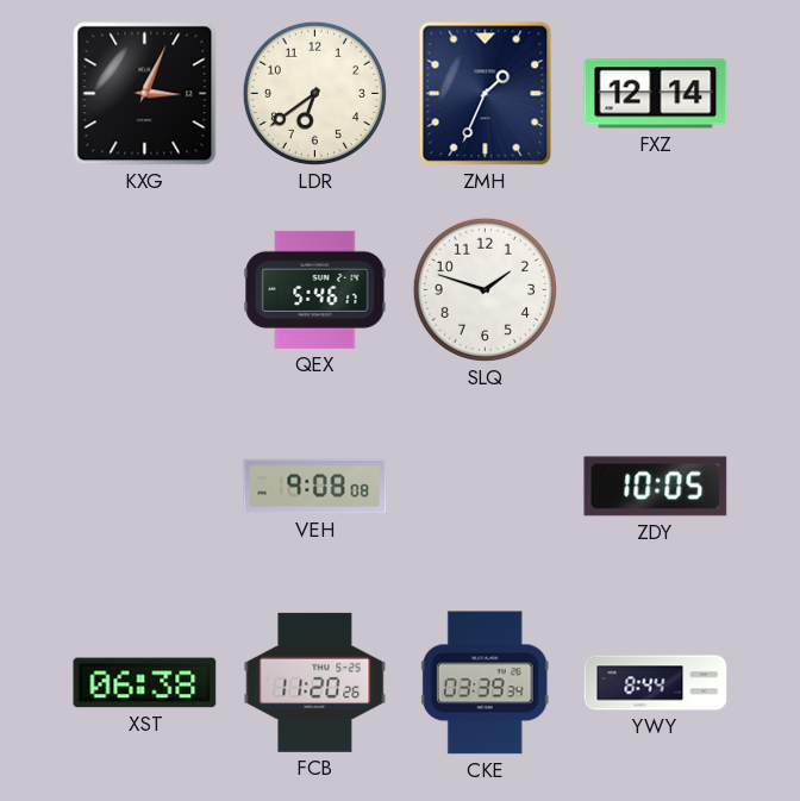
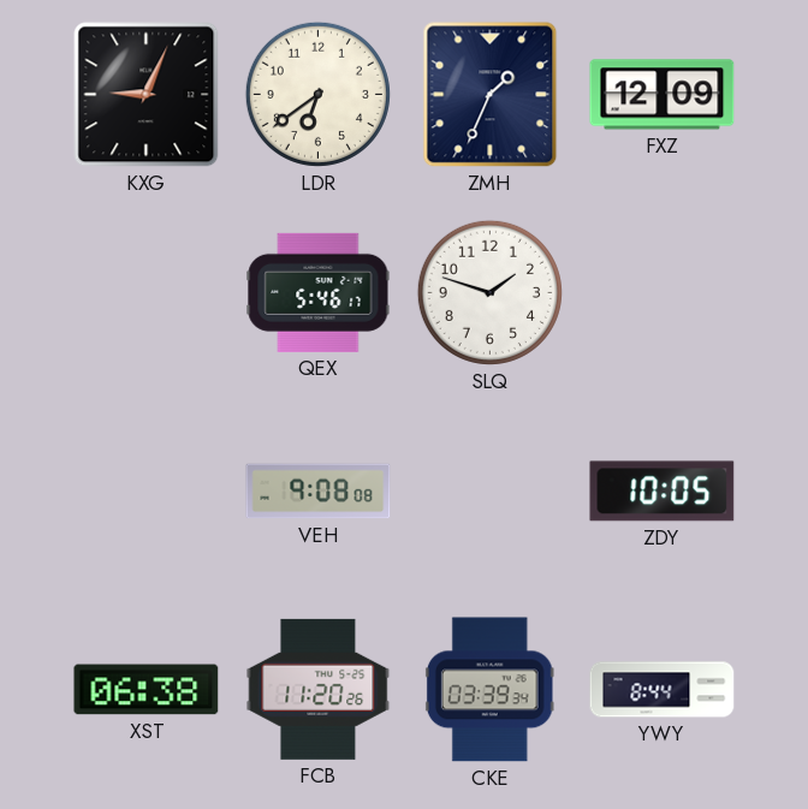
KXG: 3:04 -> 9:04 (147, 95)
FXZ: 12:14 -> 12:09 (663, 95)
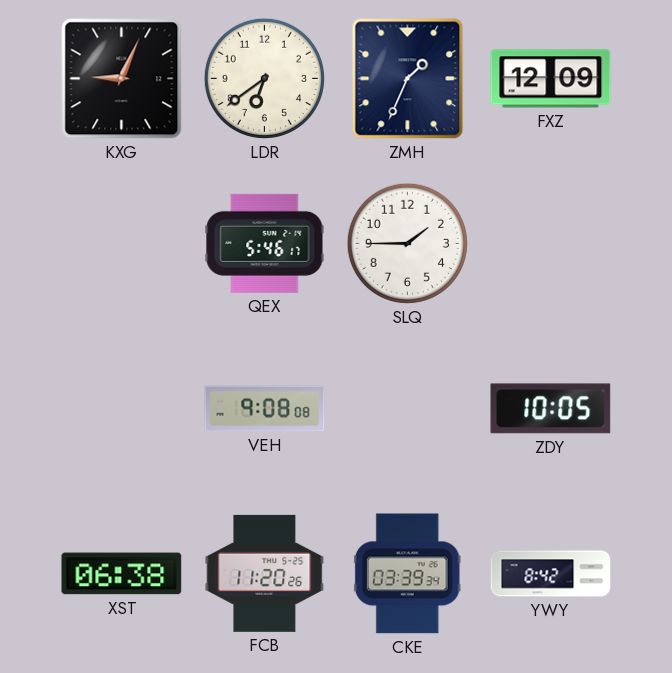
SLQ: 1:48 -> 1:45 (407, 243)
YWY: 8:44 -> 8:42 (551, 574)
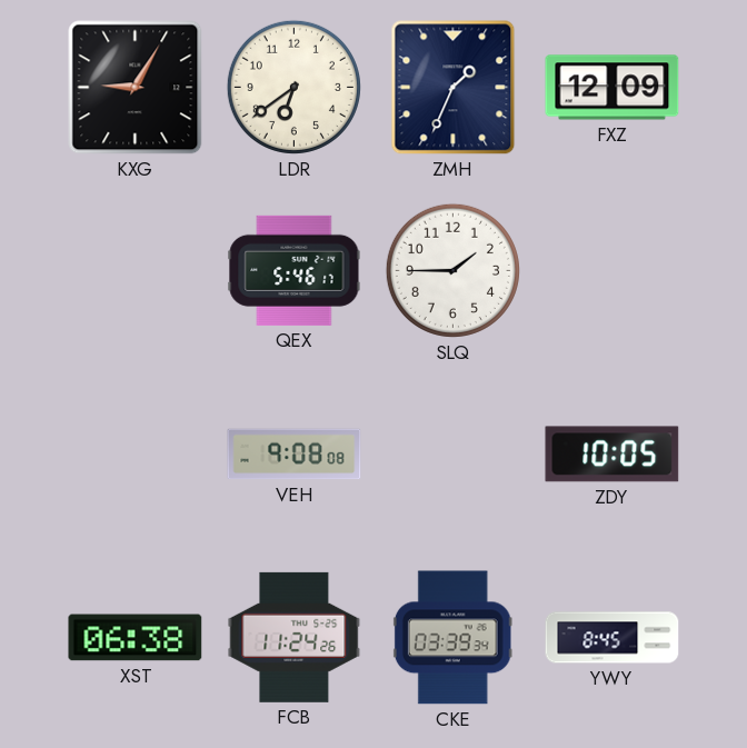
KXG: 9:04 -> 9:05 (136, 88)
FCB: 11:20 -> 11:24 (295, 637)
YWY: 8:42 -> 8:45 (612, 638)
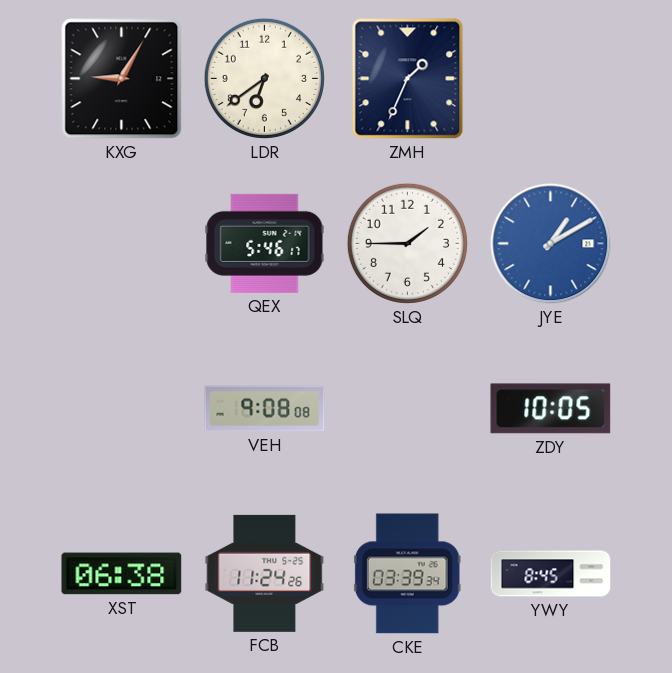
FXZ: 12:09 -> none (612, 88)
JYE: none -> 1:10 (551, 244)
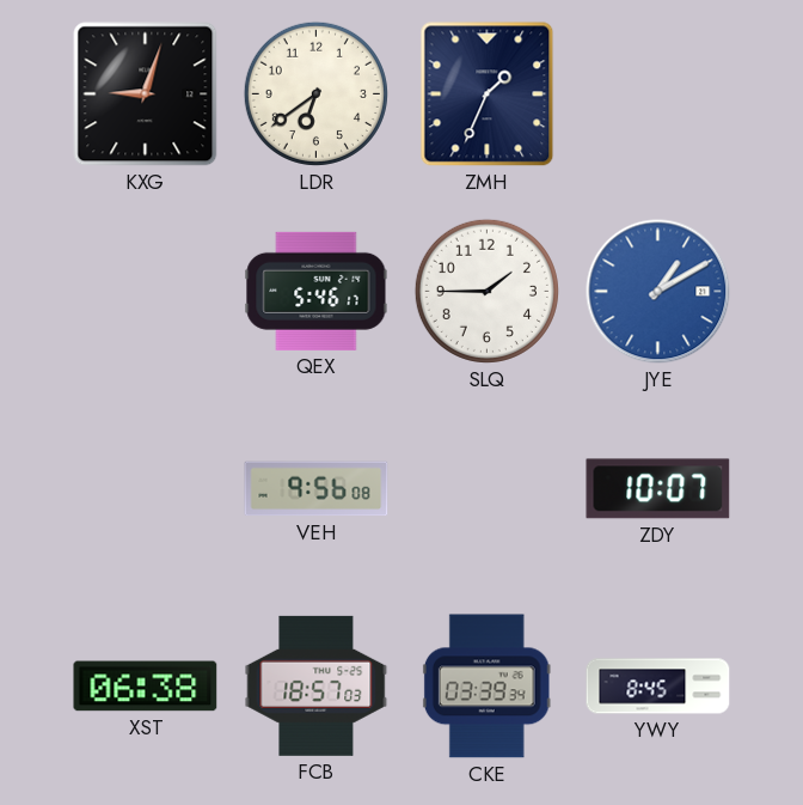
KXG: 9:05 -> 9:03 (146, 94)
VEH: 9:08 -> 9:56 (317, 489)
ZDY: 10:05 -> 10:07 (658, 489)
FCB: 11:24 -> 18:57 (317, 685)
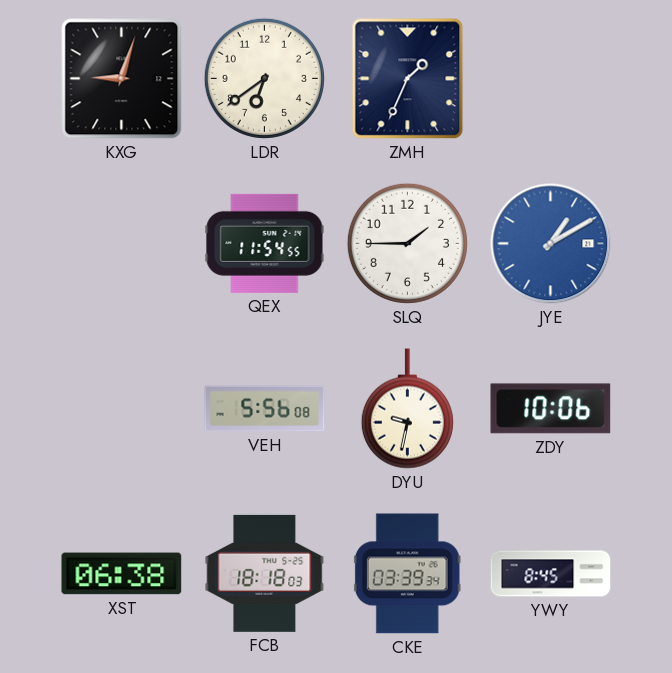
QEX: 5:46 -> 11:54 (265, 243)
VEH: 9:56 -> 5:56 (265, 409)
DYU: none -> 9:32 (407, 409)
ZDY: 10:07 -> 10:06 (551, 409)
FCB: 18:57 -> 18:18 (265, 573)
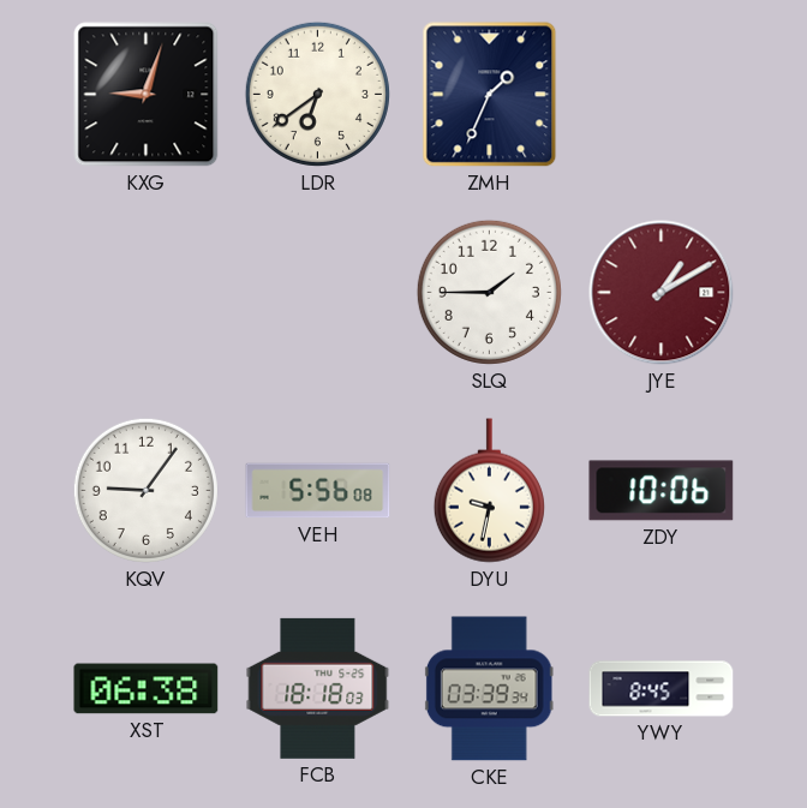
QEX: 11:54 -> none (265, 243)
JYE dial: blue -> burgundy (662, 293)
KQV: none -> 9:06 (145, 490)
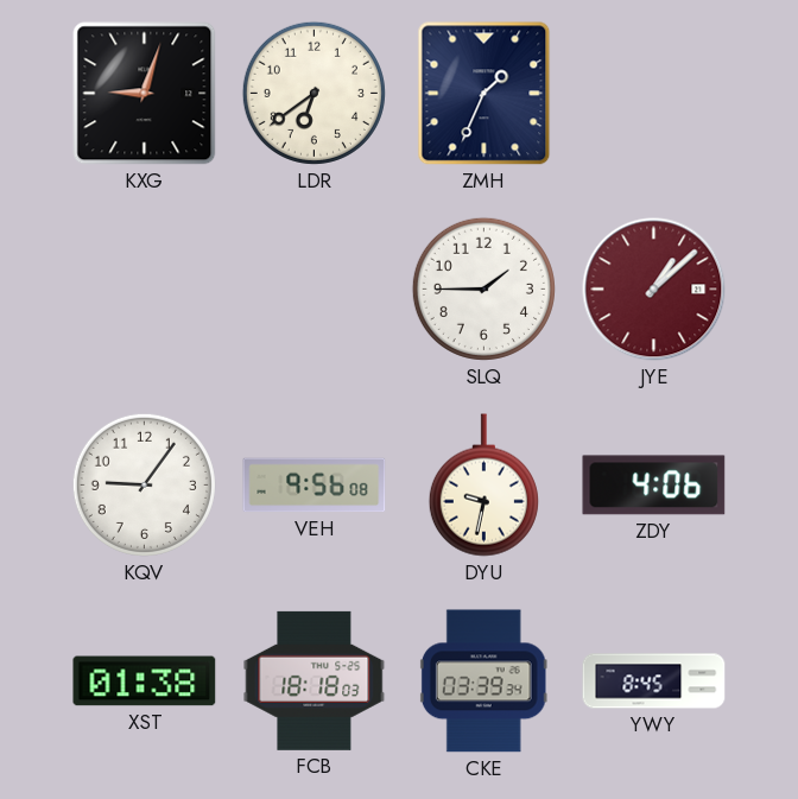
JYE: 1:10 -> 1:08 (654, 290)
VEH: 5:56 -> 9:56 (315, 486)
ZDY: 10:06 -> 4:06 (654, 486)
XST: 06:38 -> 01:38 (145, 681)
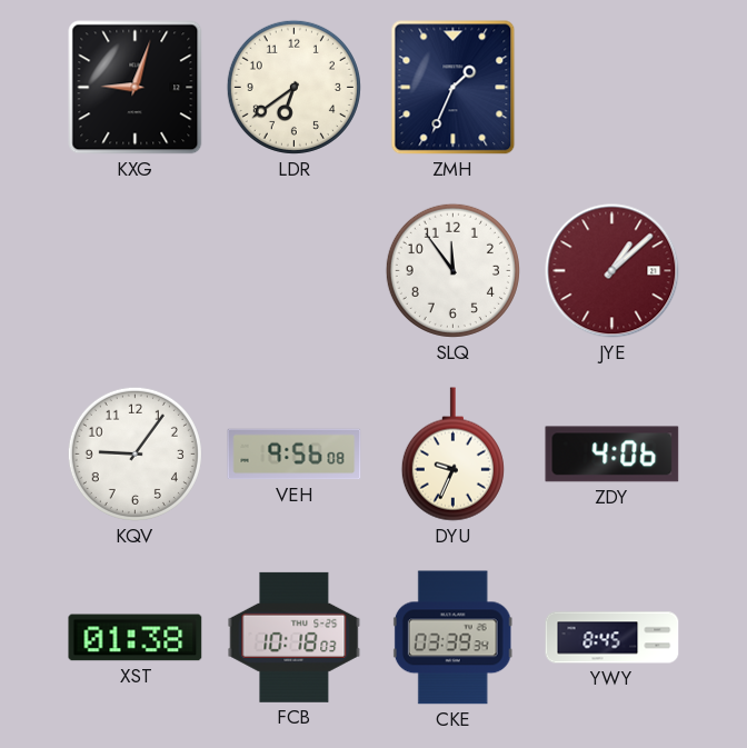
SLQ: 1:45 -> 11:54 (452, 270)
DYU: 9:32 -> 9:34 (452, 455)
FCB: 18:18 -> 10:18 (295, 637)
